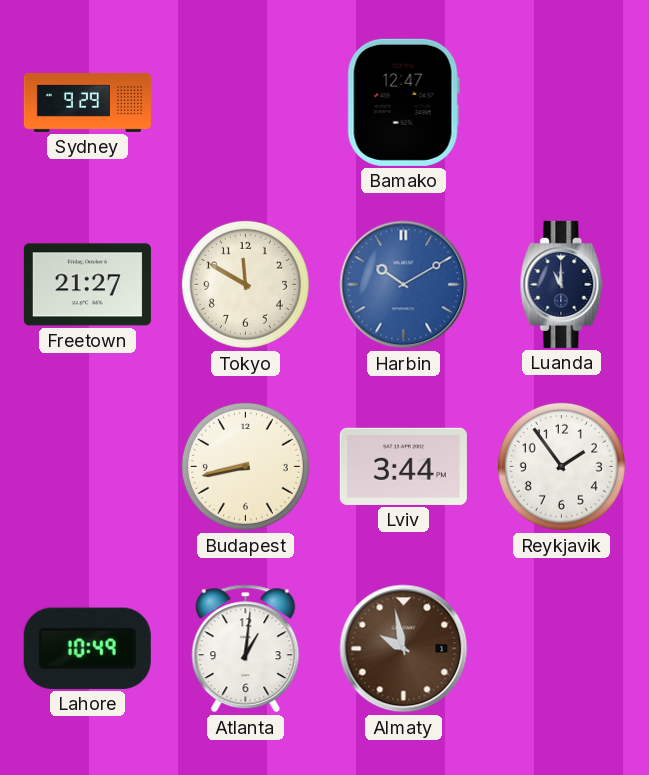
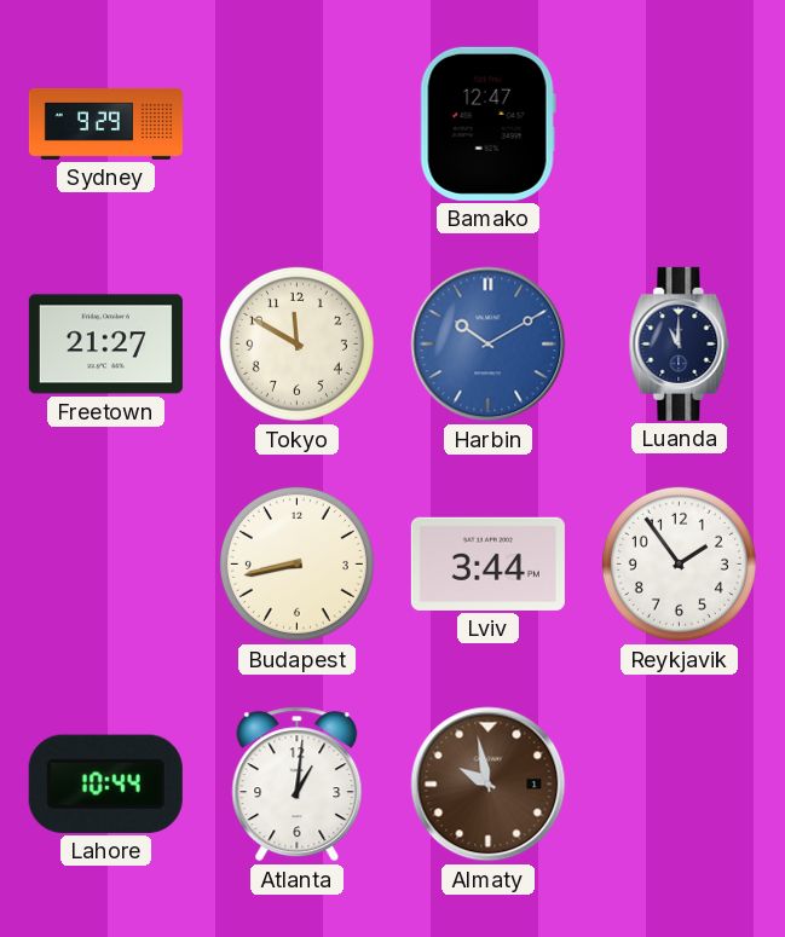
Lahore: 10:49 -> 10:44 (105, 783)
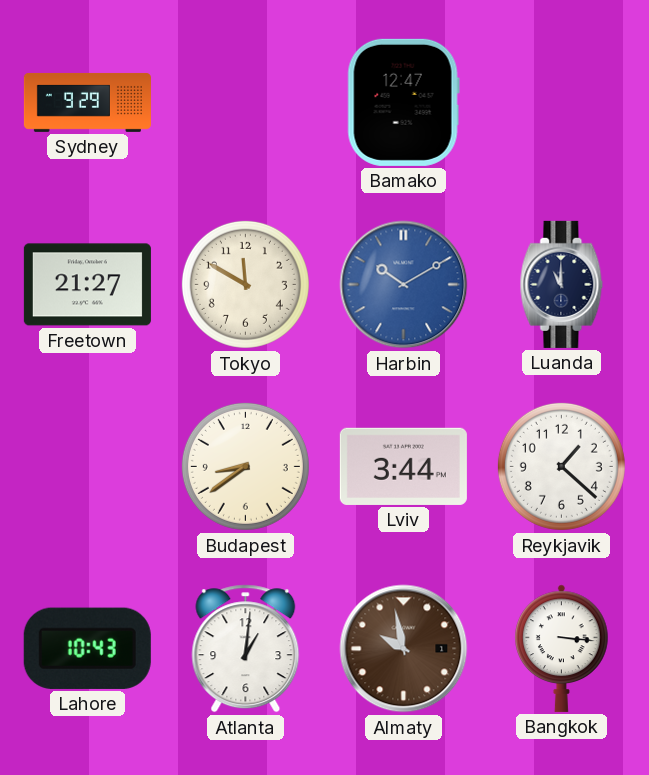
Budapest: 8:43 -> 8:39 (245, 466)
Reykjavik: 1:54 -> 1:22 (561, 466)
Lahore: 10:44 -> 10:43 (87, 648)
Bangkok: none -> 3:16 (562, 648)
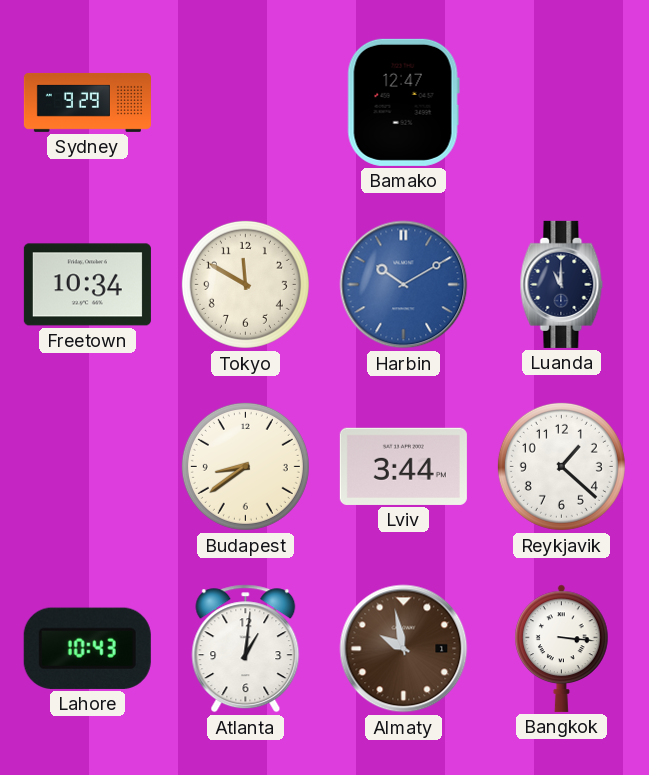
Freetown: 21:27 -> 10:34 (87, 285)
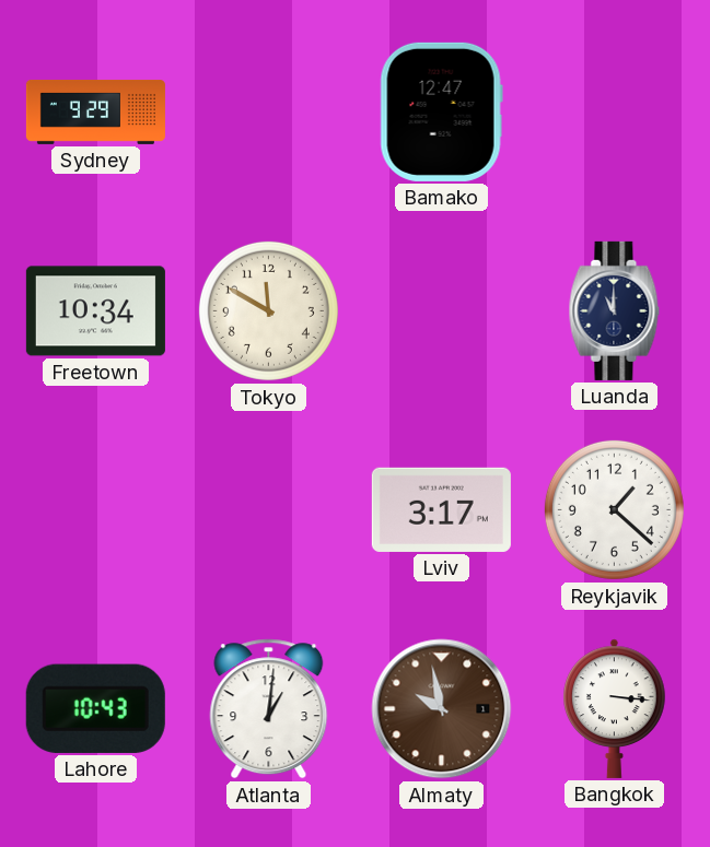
Harbin: 10:10 -> none (404, 285)
Budapest: 8:39 -> none (245, 466)
Lviv: 3:44 -> 3:17 (441, 509)
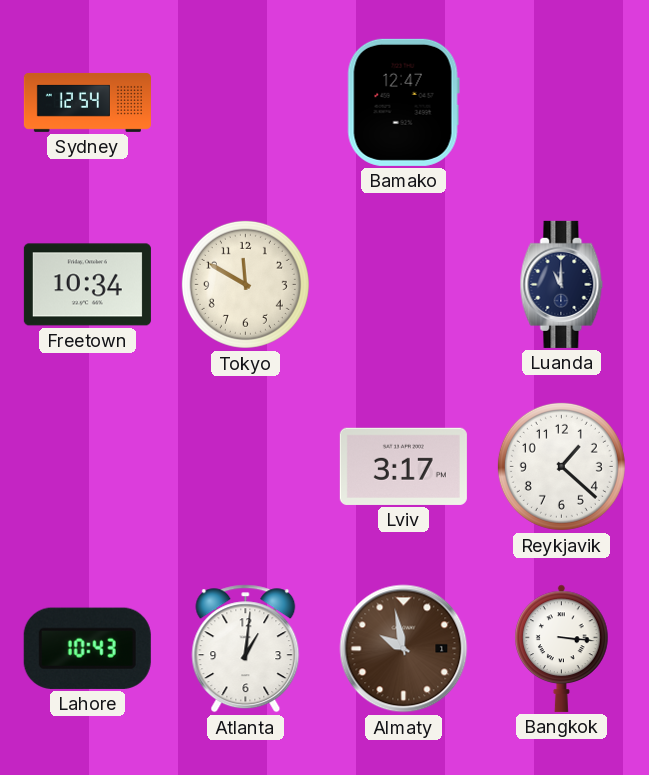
Sydney: 9:29 -> 12:54 (87, 102)
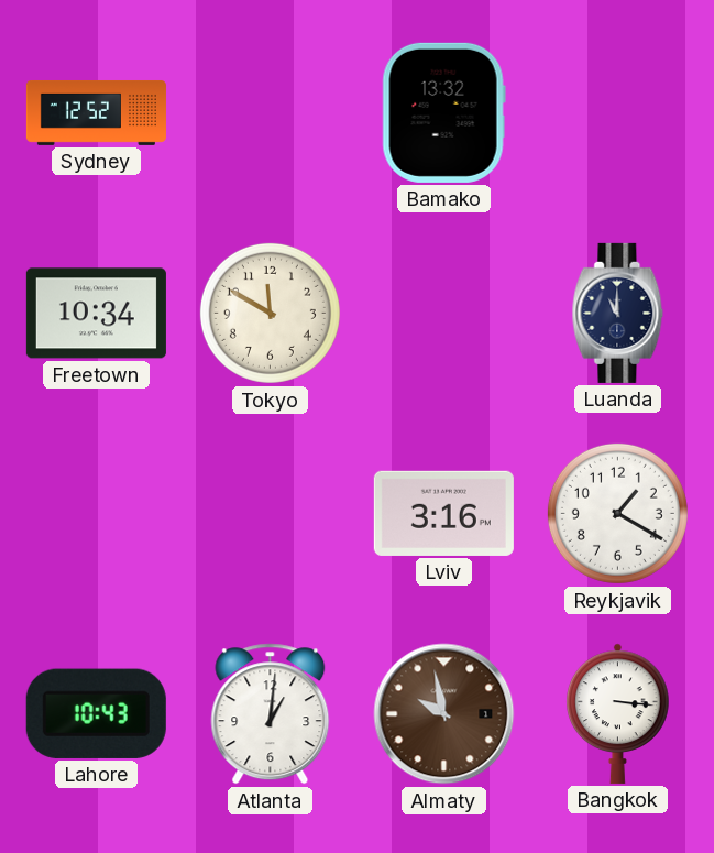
Sydney: 12:54 -> 12:52 (96, 112)
Bamako: 12:47 -> 13:32 (443, 112)
Lviv: 3:17 -> 3:16 (443, 513)
Reykjavik: 1:22 -> 1:20 (617, 513)
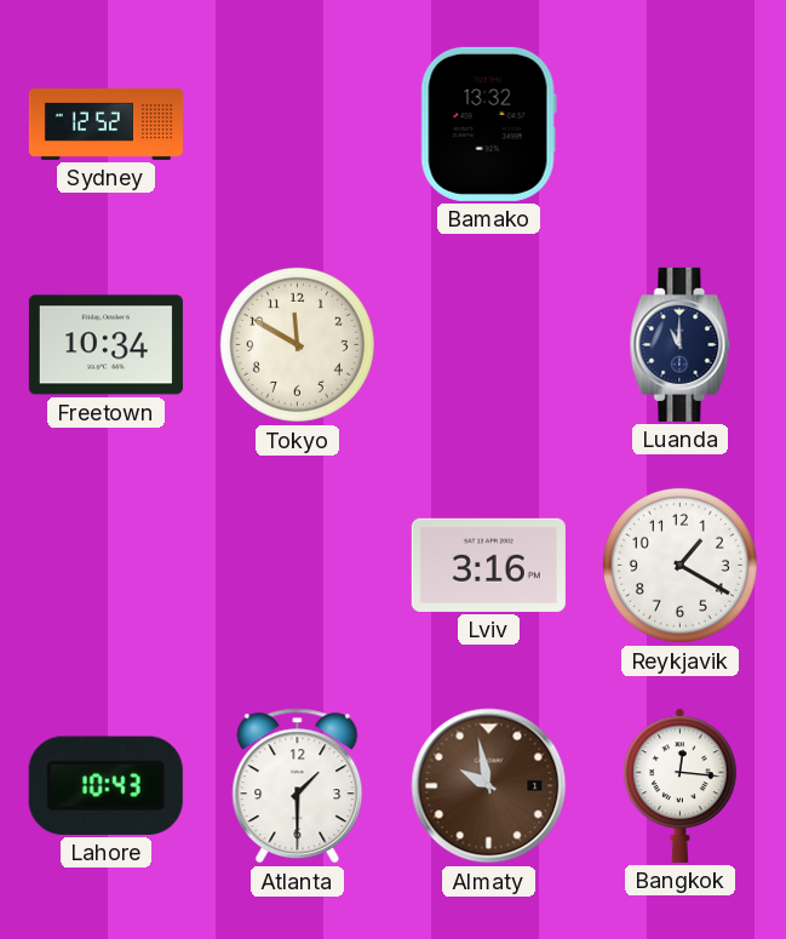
Atlanta: 1:01 -> 1:30 (298, 786)
Bangkok: 3:16 -> 12:16 (681, 785)
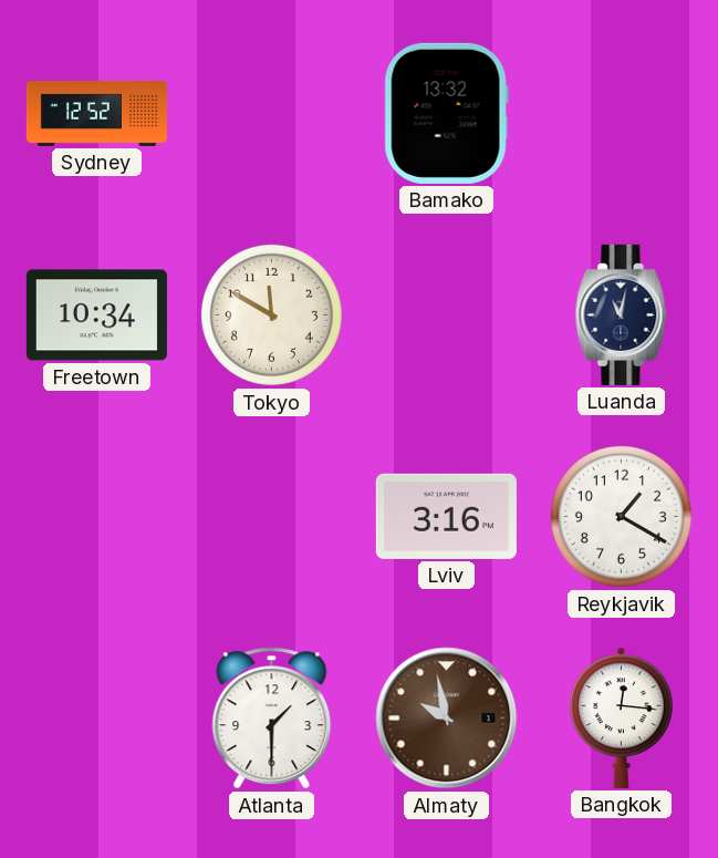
Luanda: 11:00 -> 11:02 (622, 314)
Lahore: 10:43 -> none (105, 785)
